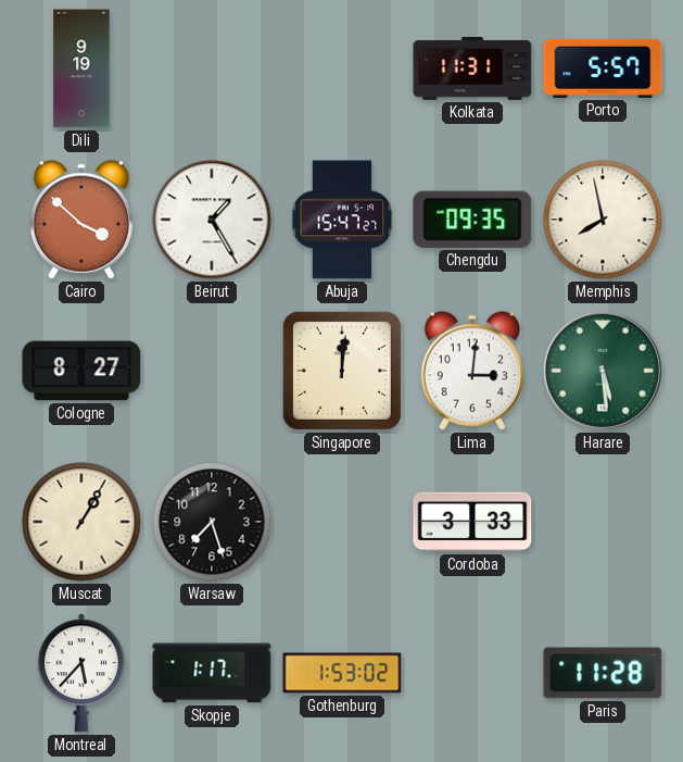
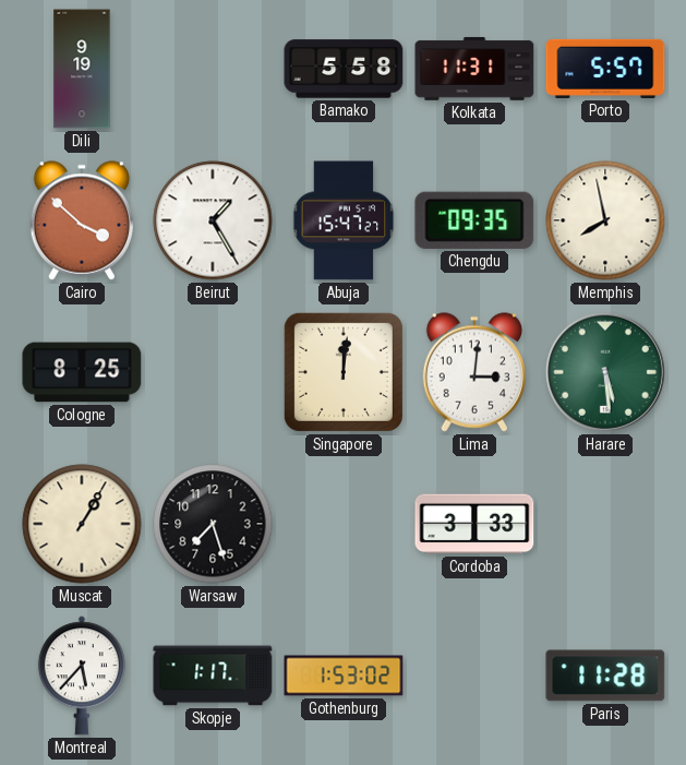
Bamako: none -> 5:58 (344, 69)
Cologne: 8:27 -> 8:25 (82, 372)
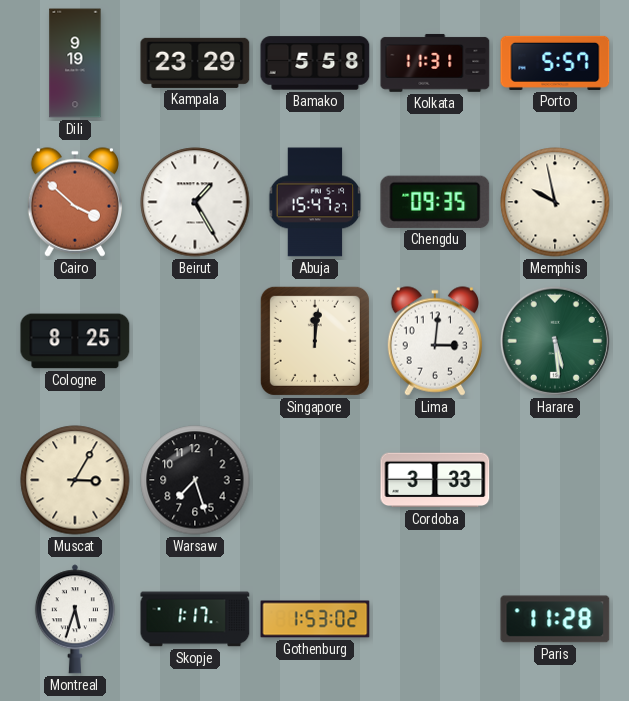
Kampala: none -> 23:29 (195, 63)
Memphis: 7:58 -> 9:58 (555, 202)
Muscat: 1:05 -> 3:05 (75, 480)
Montreal: 5:37 -> 5:33 (75, 619)
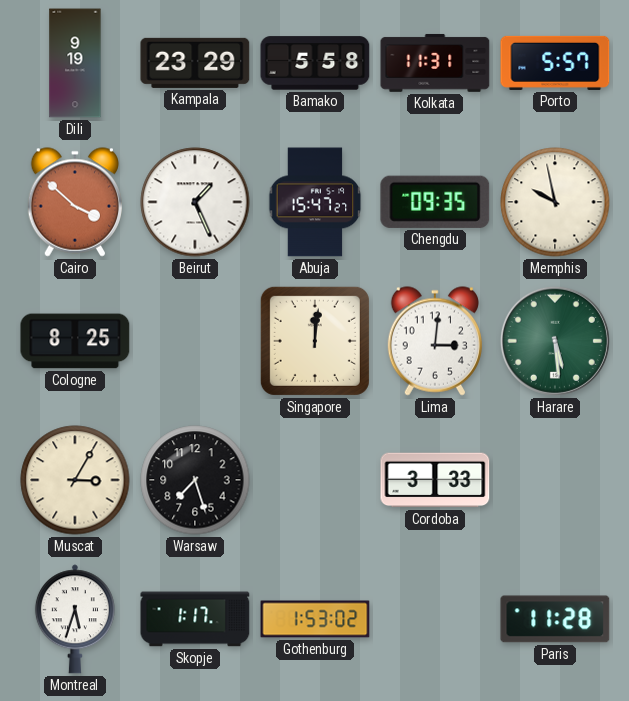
Beirut: 1:25 -> 1:26 (195, 202)
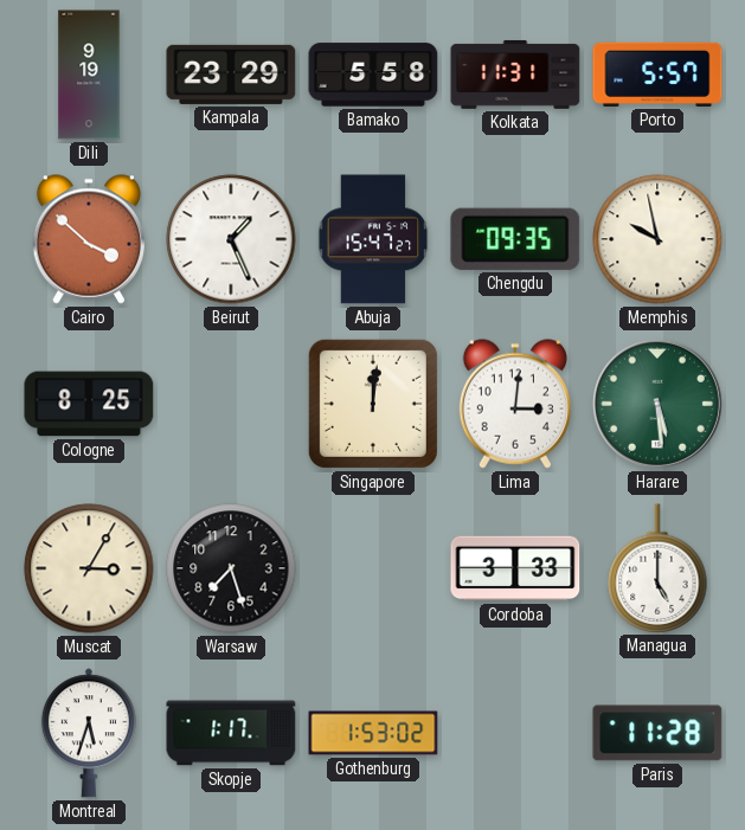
Managua: none -> 5:00 (657, 568)
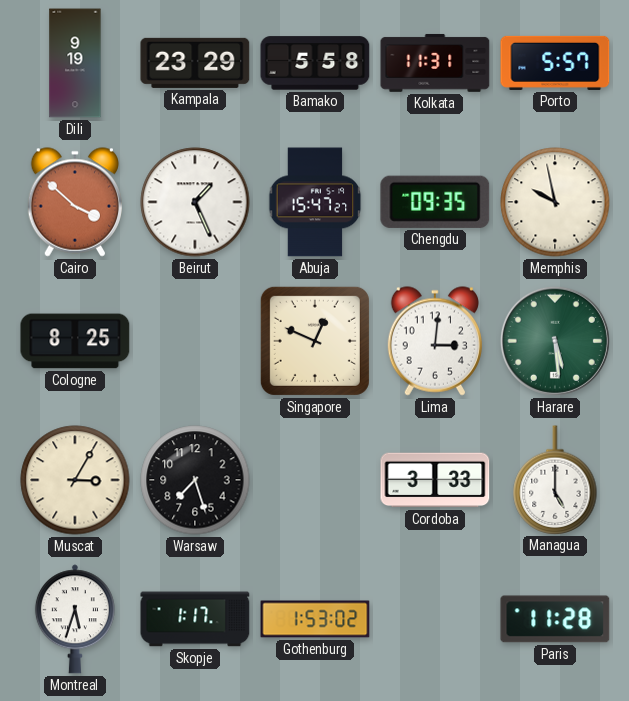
Singapore: 12:01 -> 12:49 (315, 341)
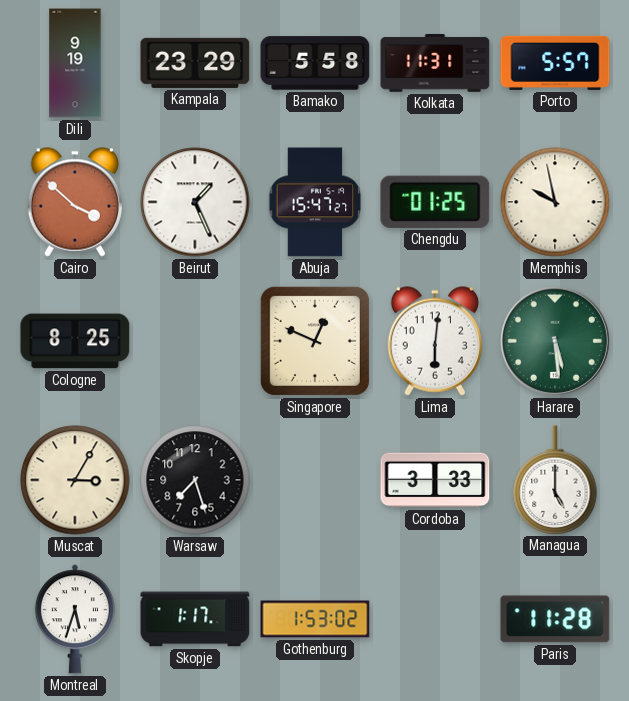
Chengdu: 09:35 -> 01:25 (435, 202)
Lima: 3:01 -> 6:01 (434, 341)
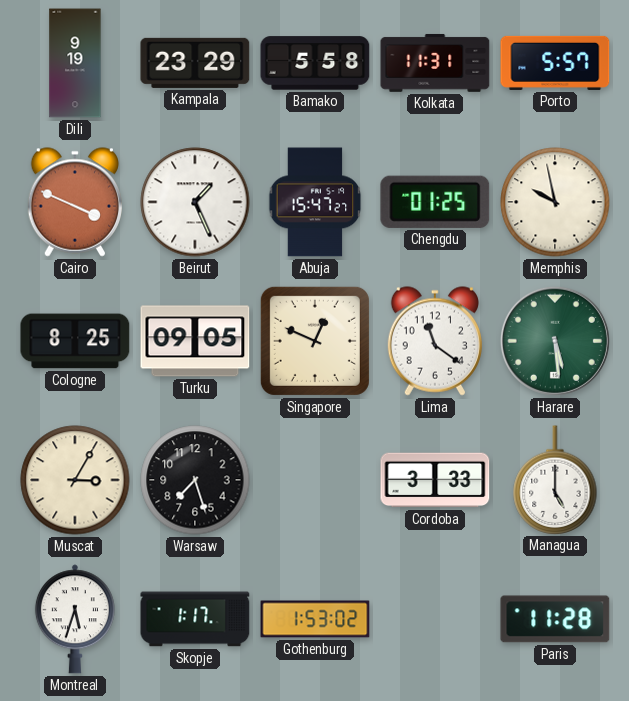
Cairo: 3:52 -> 3:49 (74, 202)
Turku: none -> 09:05 (195, 341)
Lima: 6:01 -> 11:21 (434, 341)
